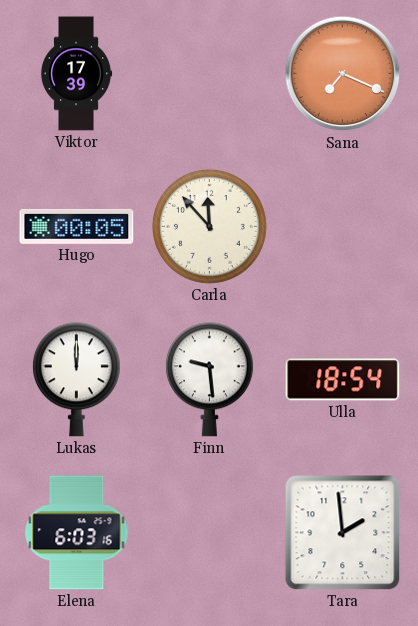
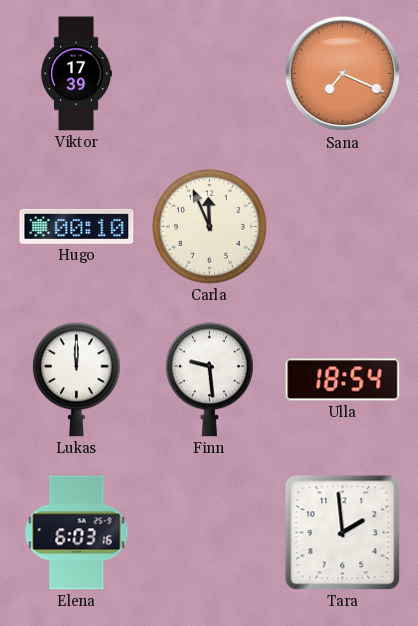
Hugo: 00:05 -> 00:10 (77, 226)
Carla: 11:53 -> 11:56 (209, 226)
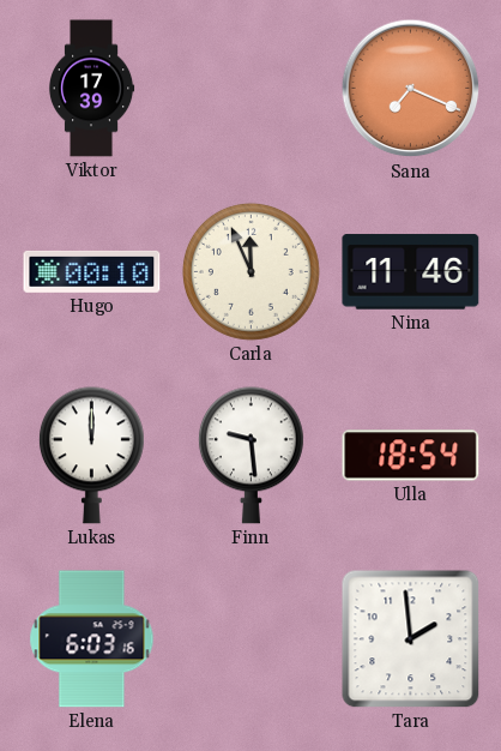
Nina: none -> 11:46 (411, 272)
